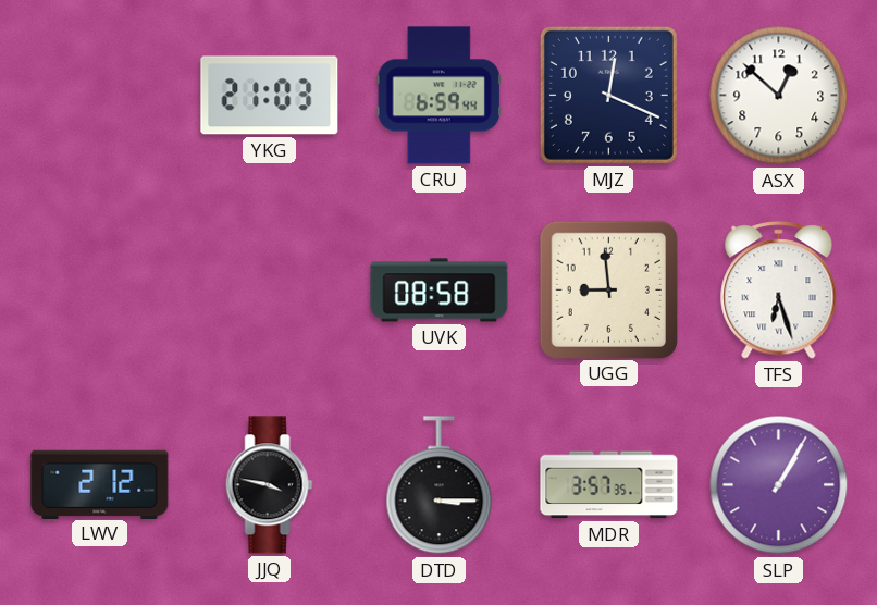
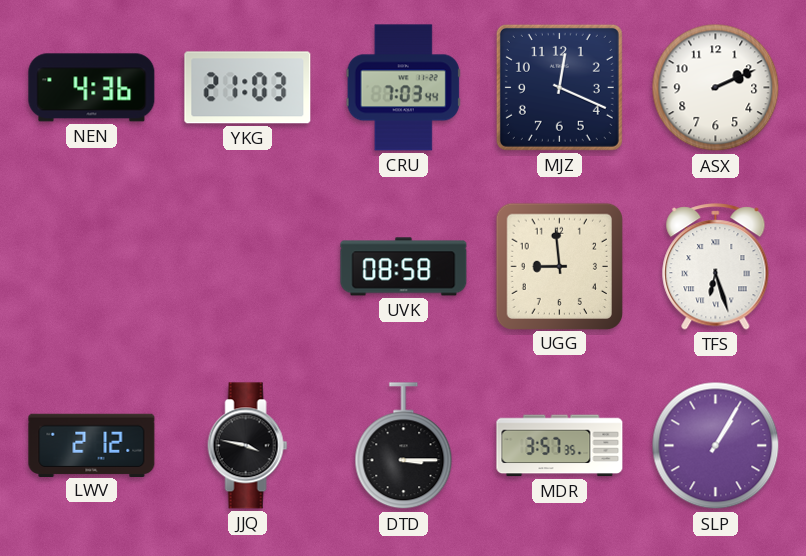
NEN: none -> 4:36 (92, 88)
CRU: 6:59 -> 7:03 (403, 88)
ASX: 12:52 -> 2:11 (716, 88)
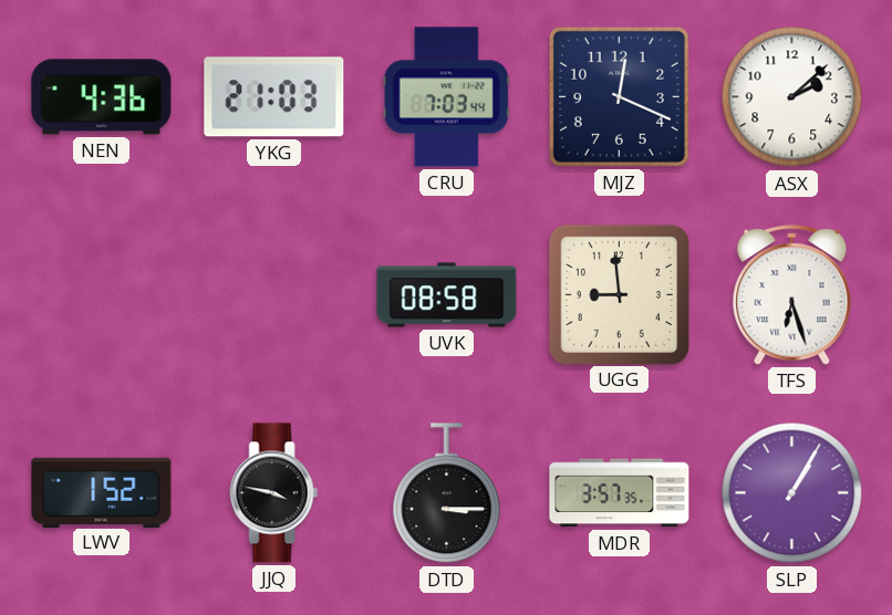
ASX: 2:11 -> 2:08 (792, 97)
LWV: 2:12 -> 1:52 (102, 492)
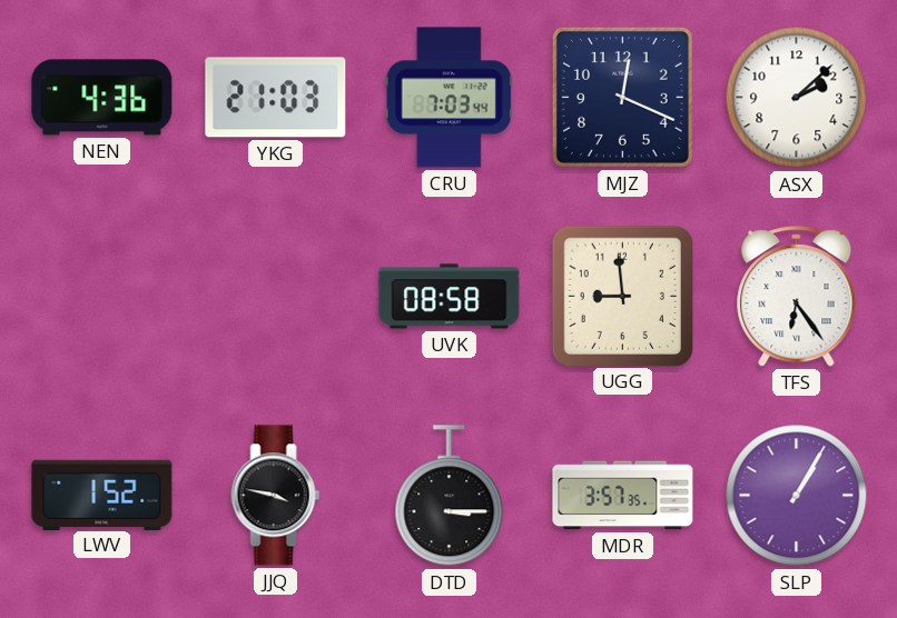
TFS: 6:27 -> 6:24 (797, 297)
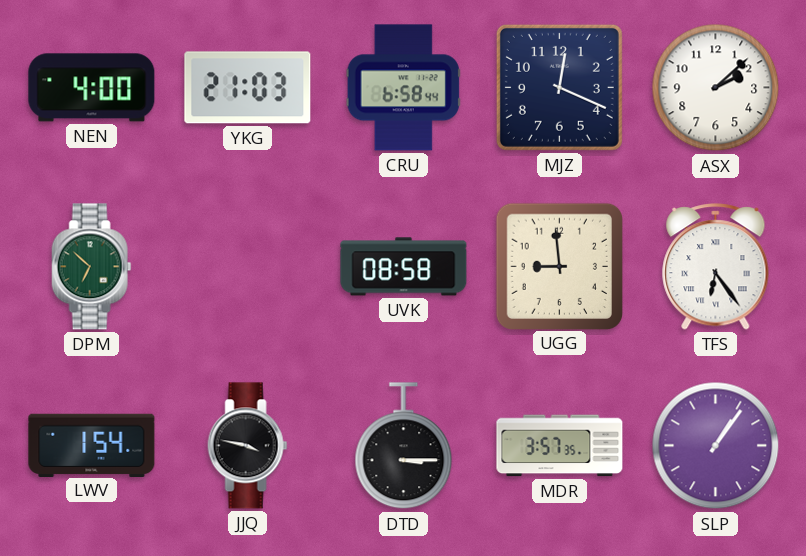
NEN: 4:36 -> 4:00 (92, 88)
CRU: 7:03 -> 6:58 (403, 88)
DPM: none -> 6:52 (92, 267)
LWV: 1:52 -> 1:54 (92, 445)
SLP: 1:05 -> 1:06 (716, 446)
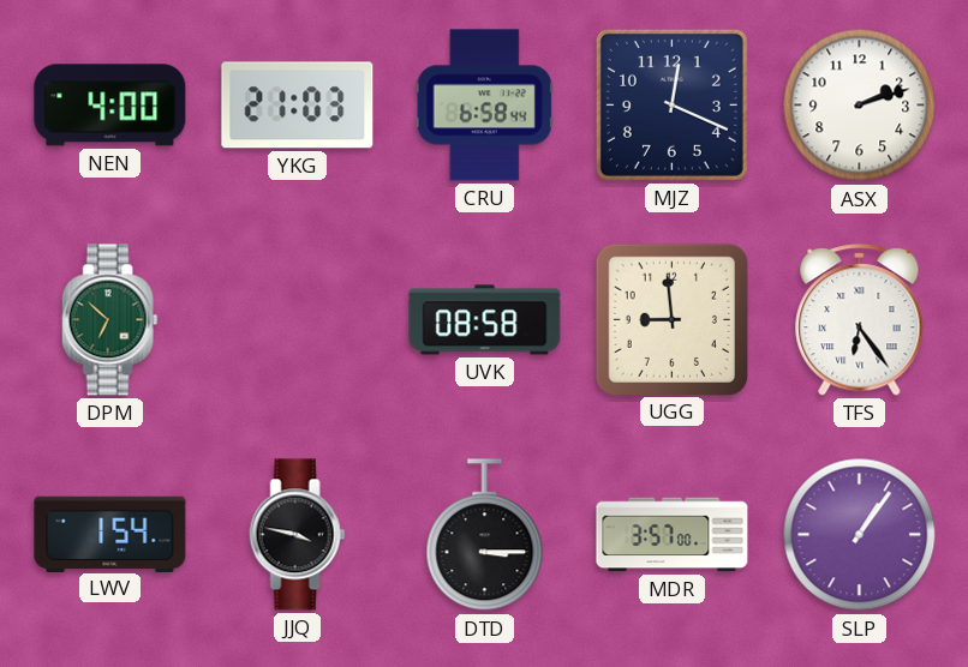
ASX: 2:08 -> 2:12 (860, 106)
MDR: 3:57:35 -> 3:57:00 (673, 535)
